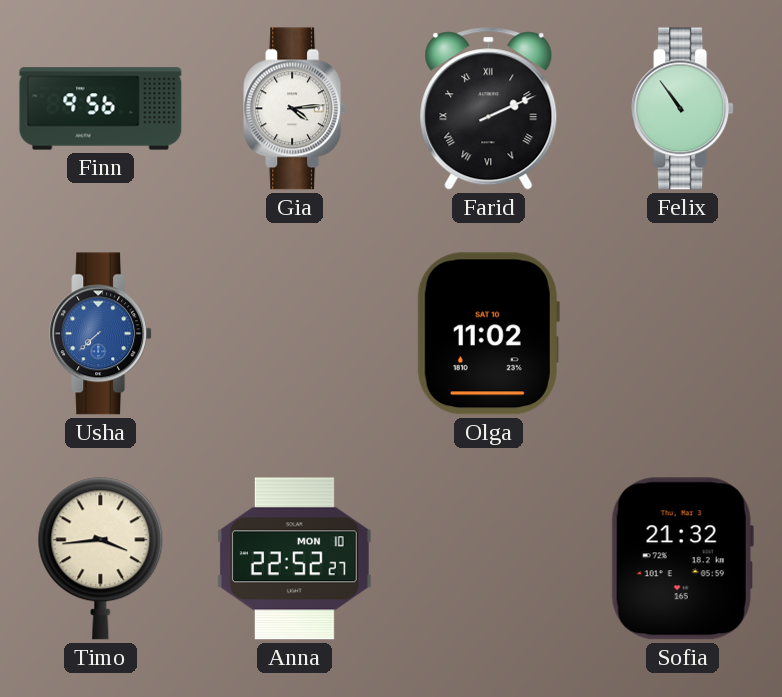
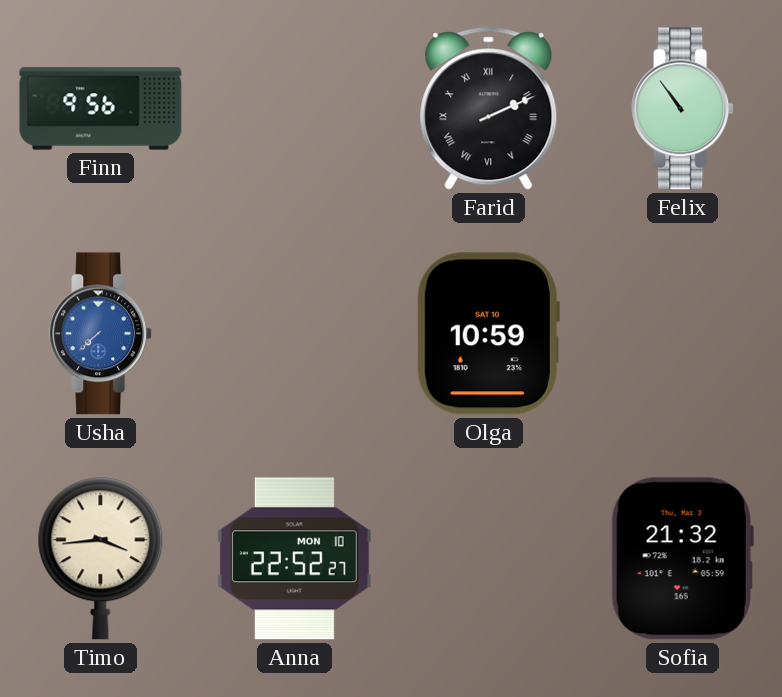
Gia: 4:14 -> none (295, 109)
Olga: 11:02 -> 10:59 (488, 334)
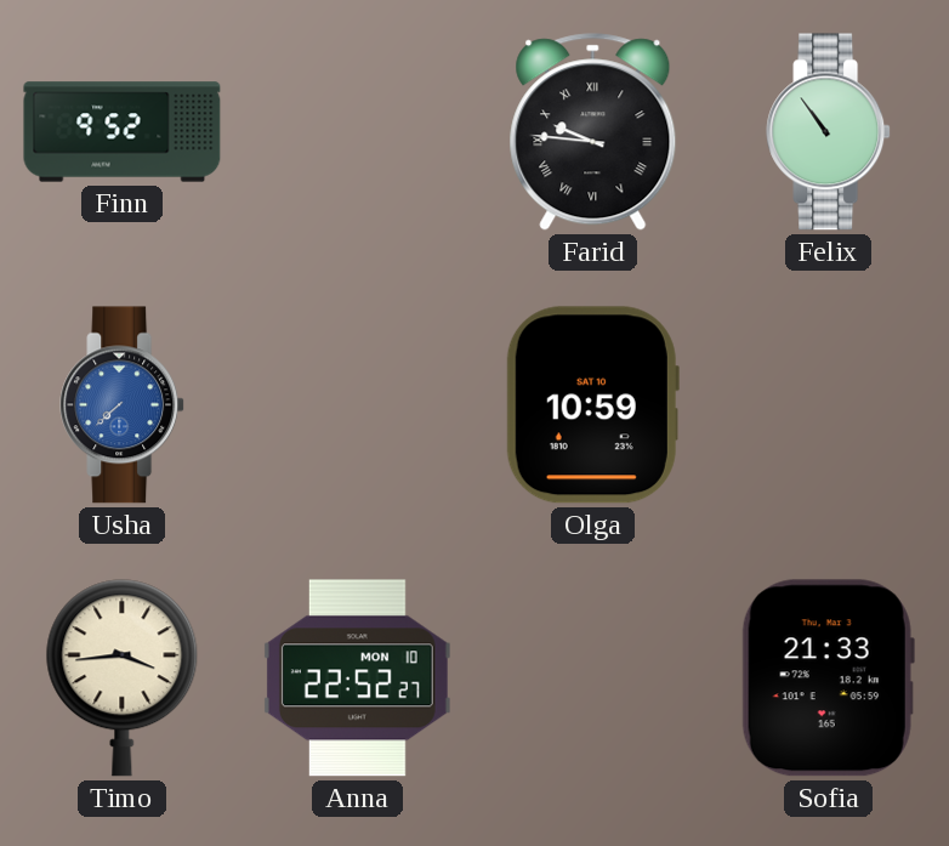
Finn: 9:56 -> 9:52 (123, 132)
Farid: 2:11 -> 9:46 (593, 132)
Sofia: 21:32 -> 21:33 (828, 678)
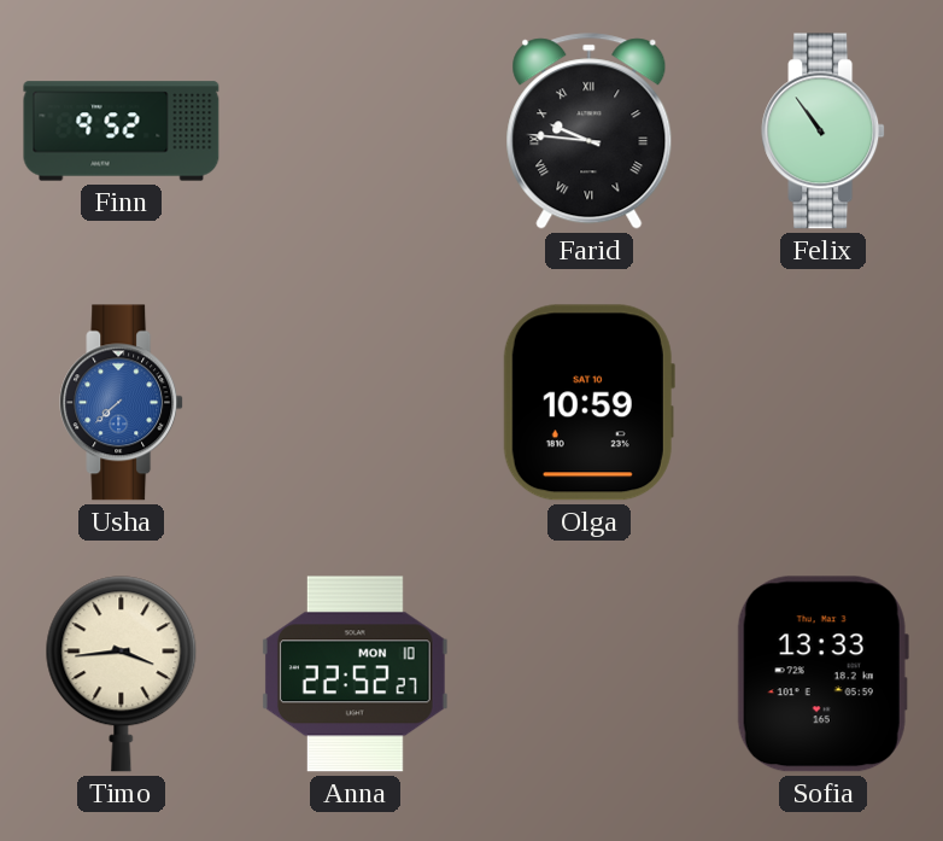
Sofia: 21:33 -> 13:33 (822, 674)
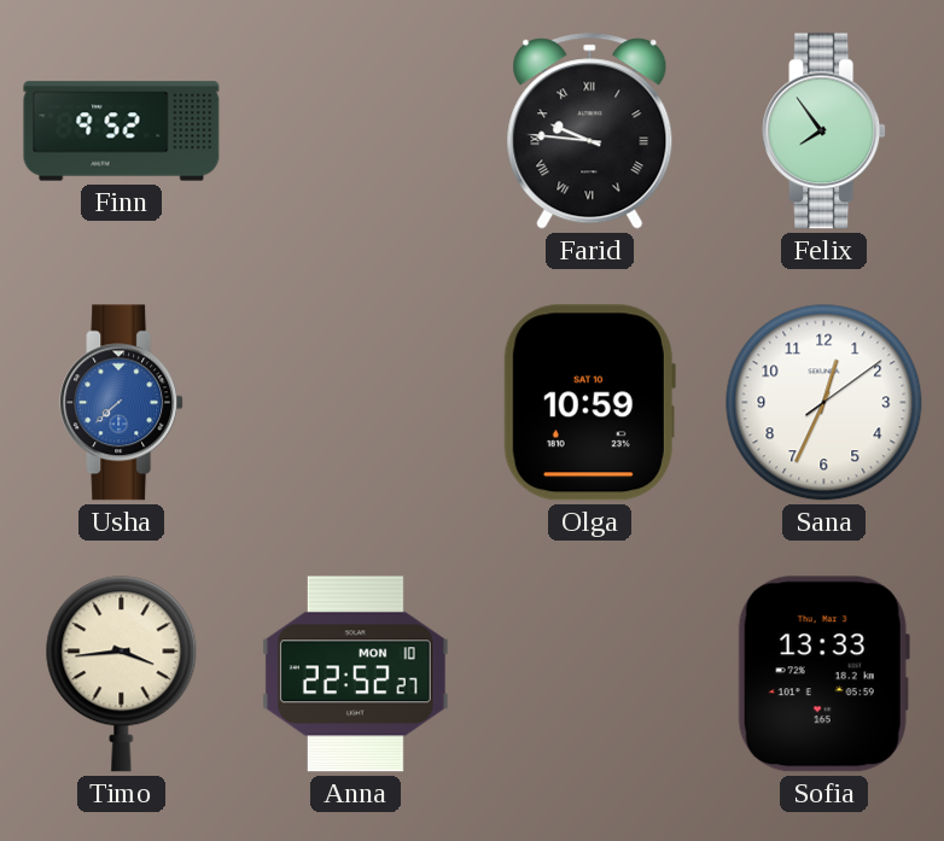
Felix: 10:54 -> 7:54 (824, 132)
Sana: none -> 12:34 (824, 403)
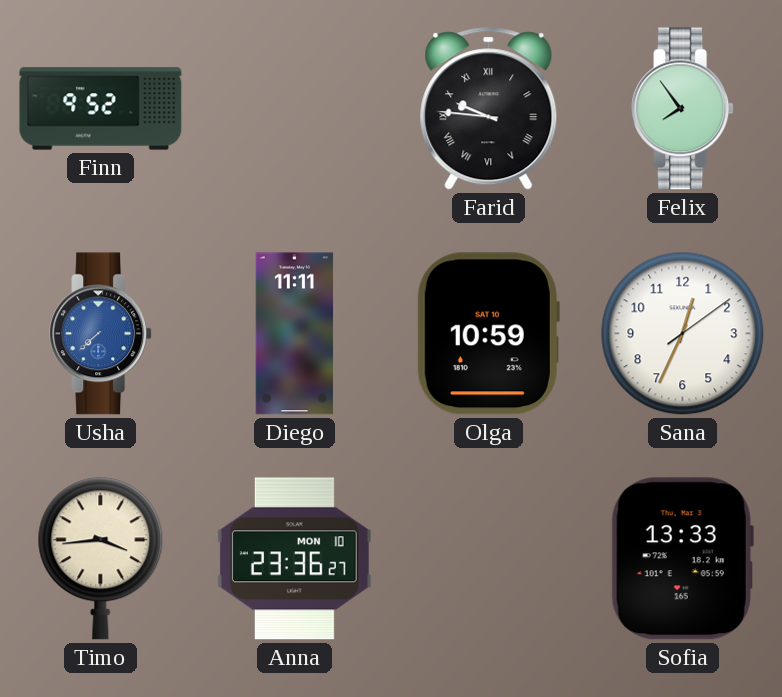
Diego: none -> 11:11 (295, 334)
Anna: 22:52 -> 23:36 (294, 559)
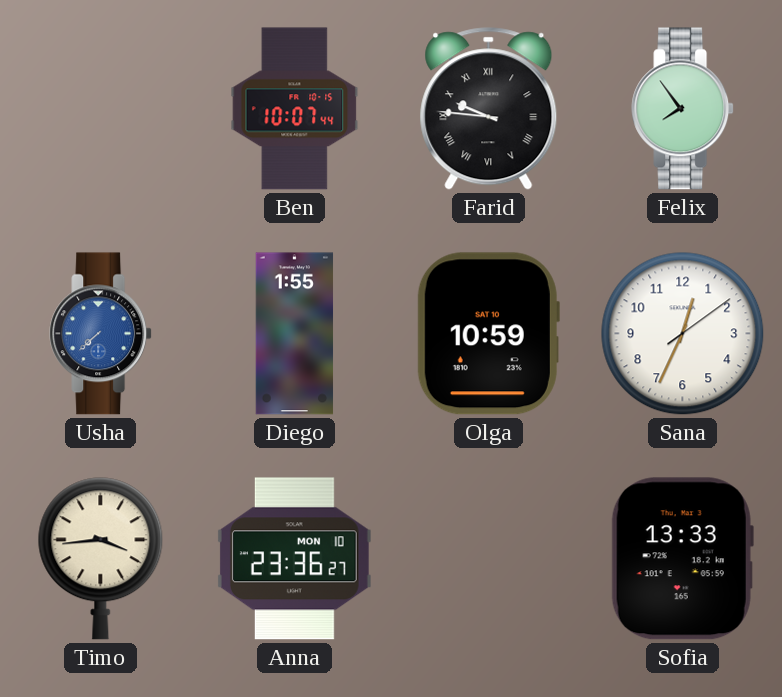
Finn: 9:52 -> none (101, 109)
Ben: none -> 10:07 (295, 109)
Diego: 11:11 -> 1:55 (295, 334)
